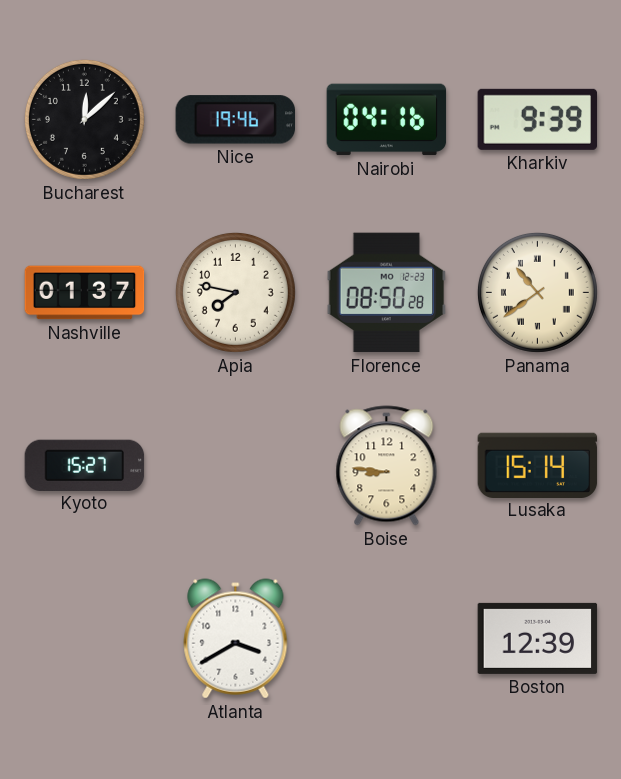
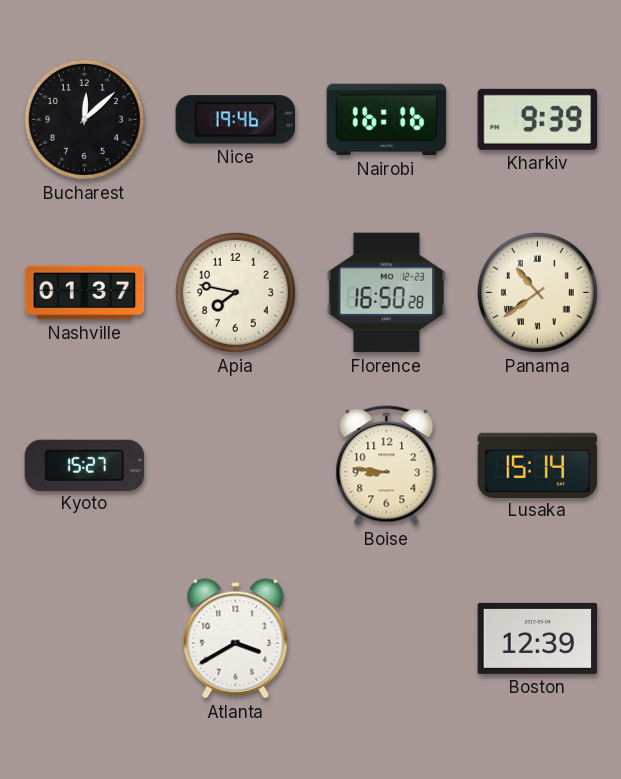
Nairobi: 04:16 -> 16:16 (387, 120)
Florence: 08:50 -> 16:50 (387, 293)
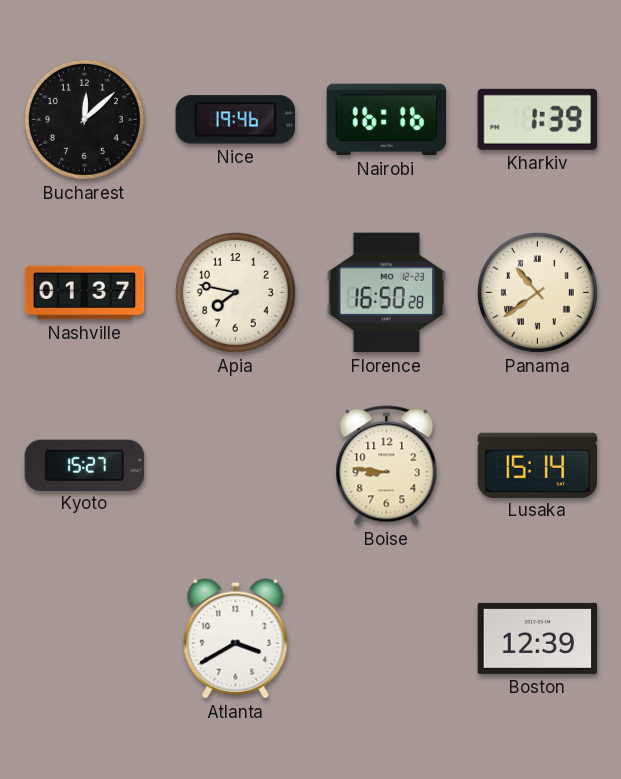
Kharkiv: 9:39 -> 1:39 (538, 119)
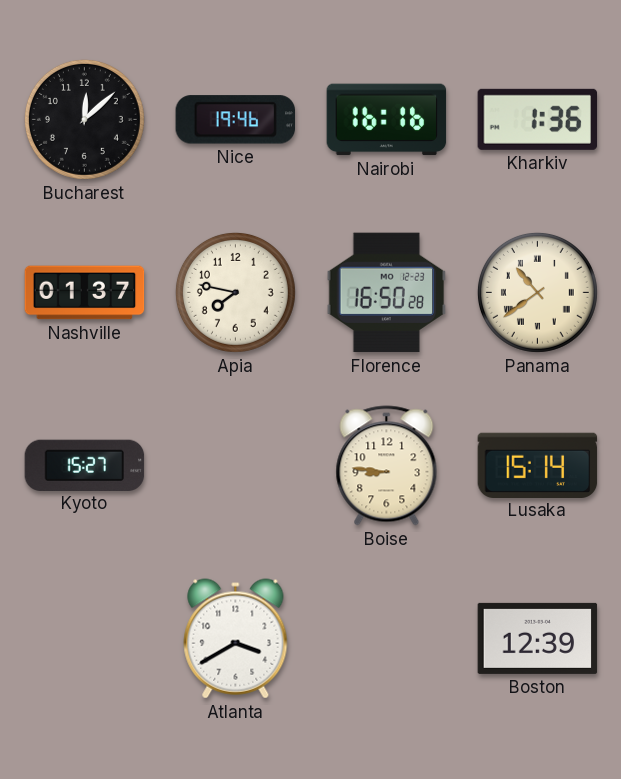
Kharkiv: 1:39 -> 1:36 (538, 119)
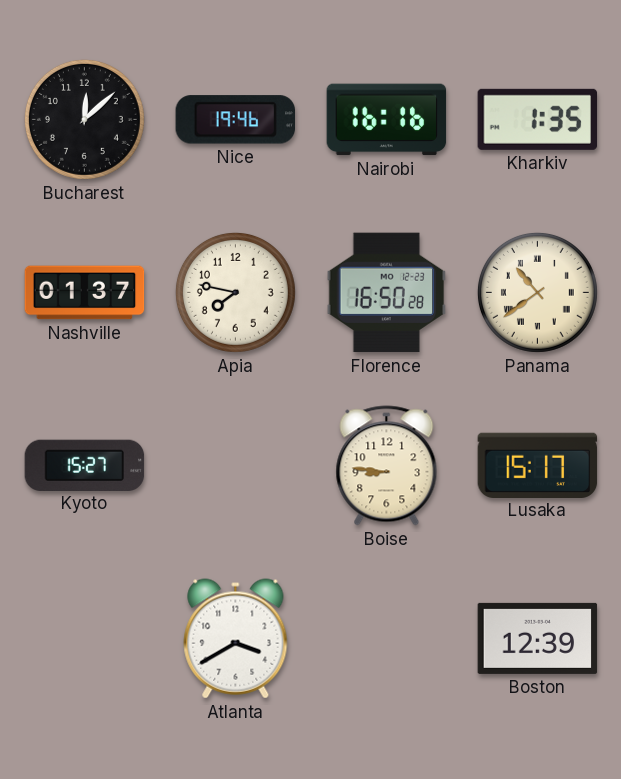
Kharkiv: 1:36 -> 1:35 (538, 119)
Lusaka: 15:14 -> 15:17 (538, 465)
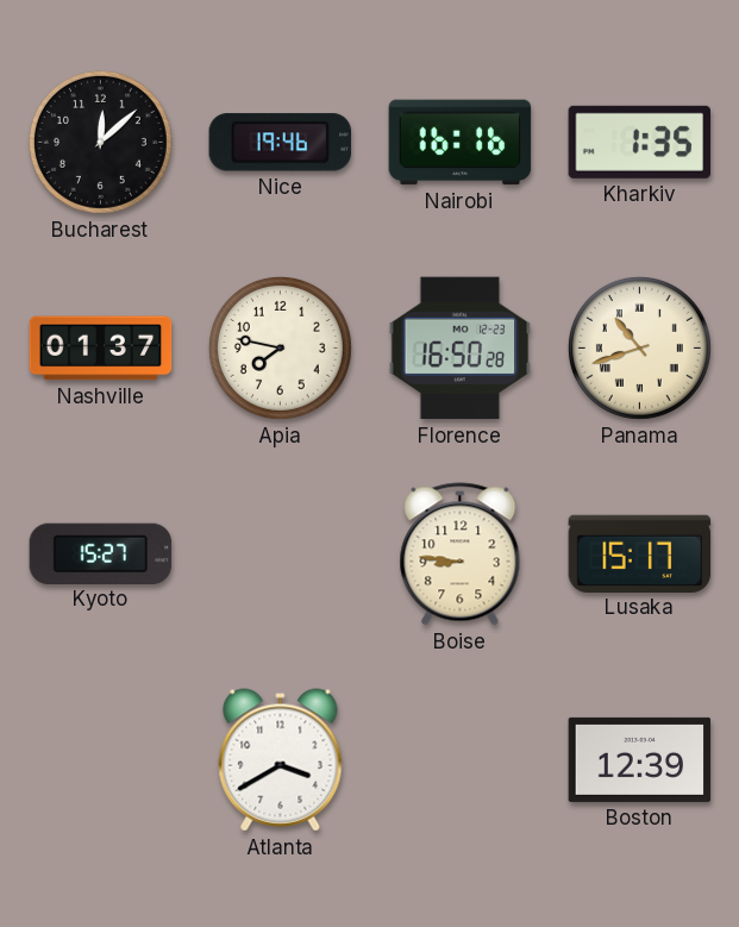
Panama: 10:39 -> 10:42 (639, 347)
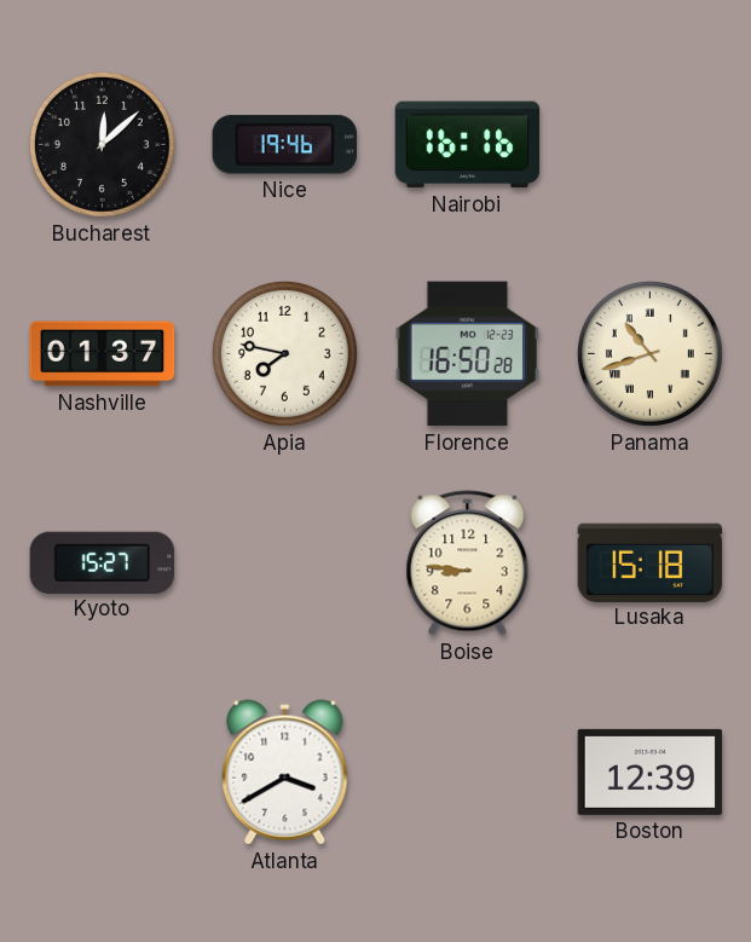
Kharkiv: 1:35 -> none (640, 142)
Lusaka: 15:17 -> 15:18 (651, 562)
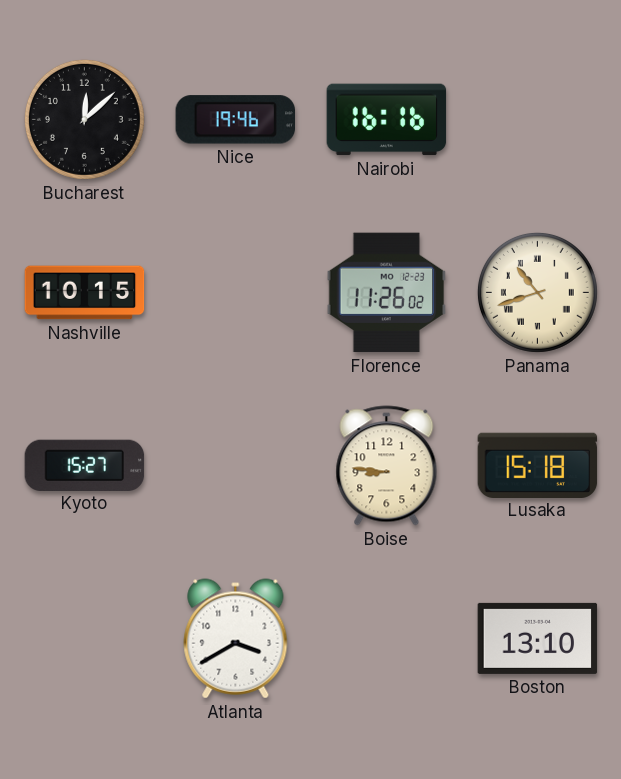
Nashville: 01:37 -> 10:15 (85, 293)
Apia: 7:47 -> none (284, 353)
Florence: 16:50 -> 11:26 (387, 293)
Boston: 12:39 -> 13:10 (538, 638)
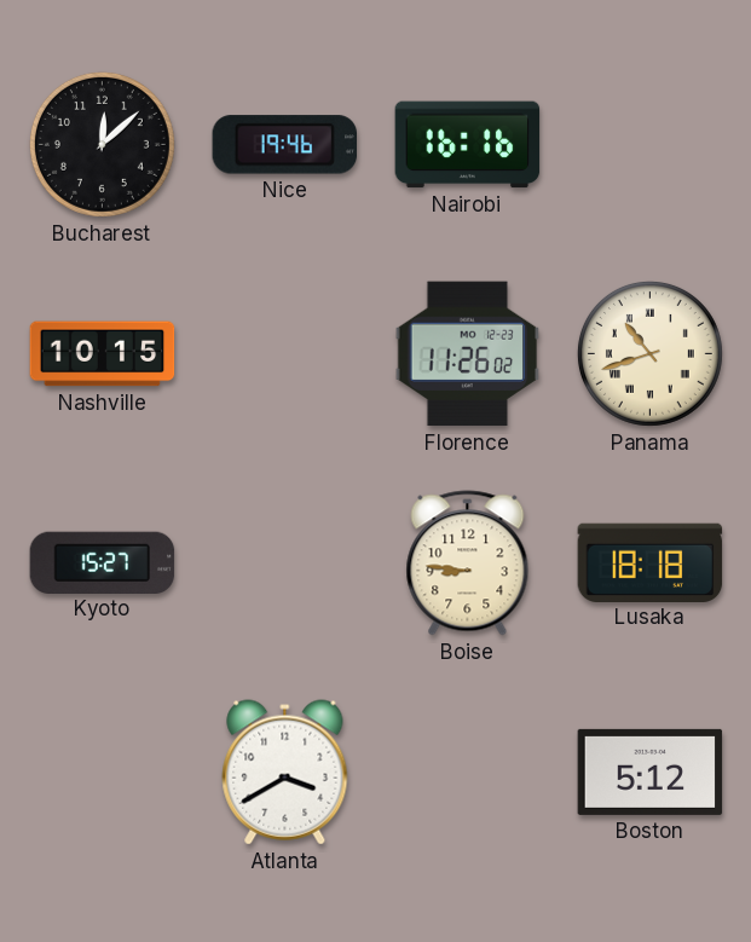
Lusaka: 15:18 -> 18:18 (651, 562)
Boston: 13:10 -> 5:12 (651, 771)
